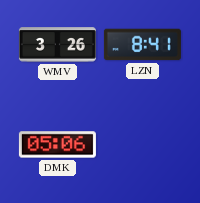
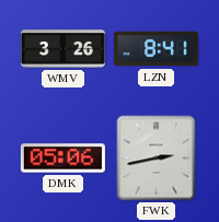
FWK: none -> 2:43 (157, 159)
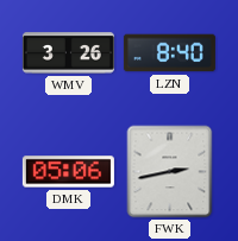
LZN: 8:41 -> 8:40 (169, 53)
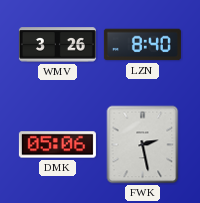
FWK: 2:43 -> 2:28 (143, 145)
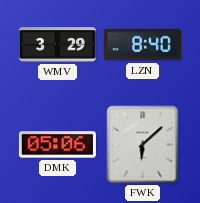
WMV: 3:26 -> 3:29 (57, 45)
FWK: 2:28 -> 6:08 (143, 145)
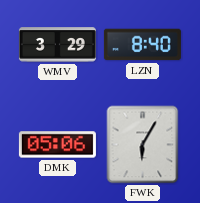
FWK: 6:08 -> 6:05 (143, 145)
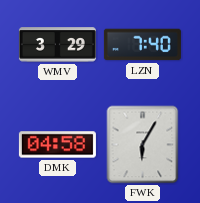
LZN: 8:40 -> 7:40 (142, 45)
DMK: 05:06 -> 04:58 (57, 145)
